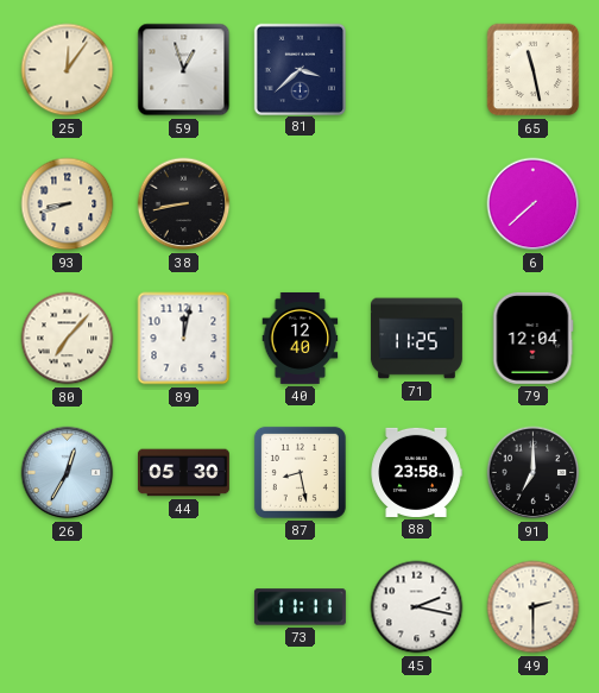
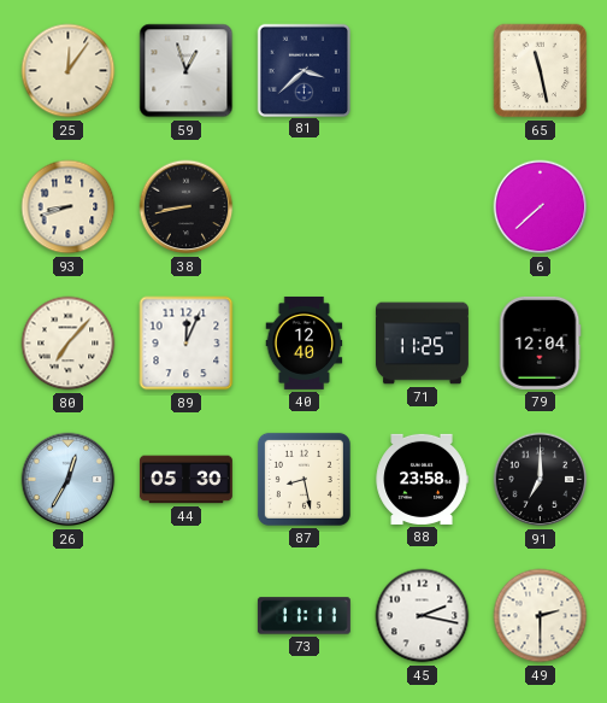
89: 12:02 -> 12:04 (187, 344)
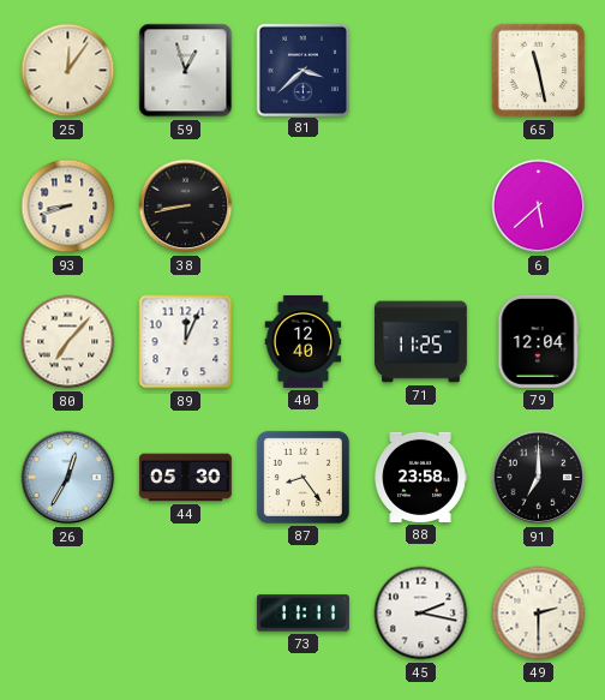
6: 7:38 -> 5:38 (539, 207)
87: 8:28 -> 8:24 (302, 477)
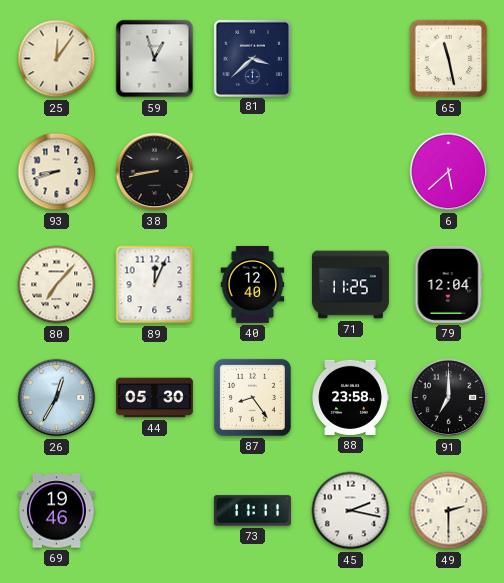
69: none -> 19:46 (56, 511)
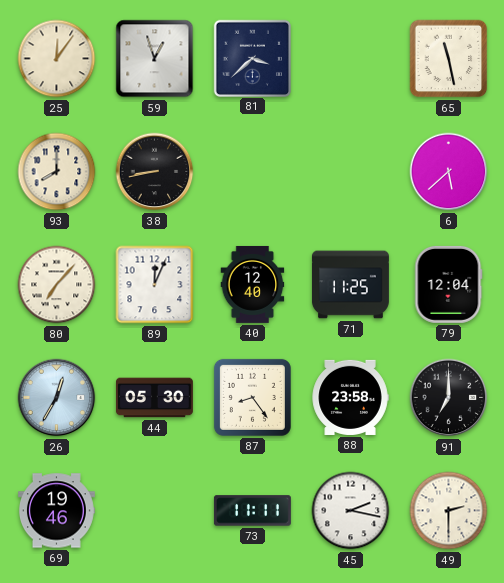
93: 8:42 -> 8:00 (57, 172)
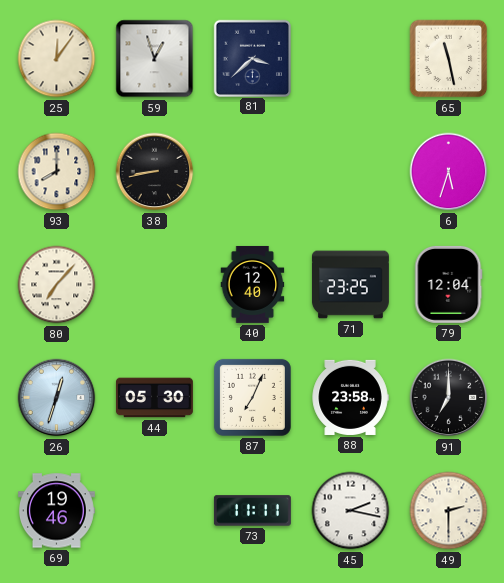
6: 5:38 -> 5:33 (449, 172)
89: 12:04 -> none (155, 285)
71: 11:25 -> 23:25 (350, 285)
26: 12:35 -> 12:33 (57, 398)
87: 8:24 -> 7:04 (252, 397)
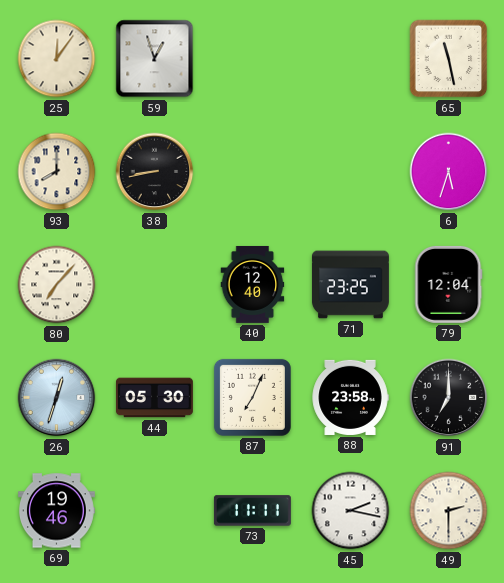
81: 3:38 -> none (252, 58)
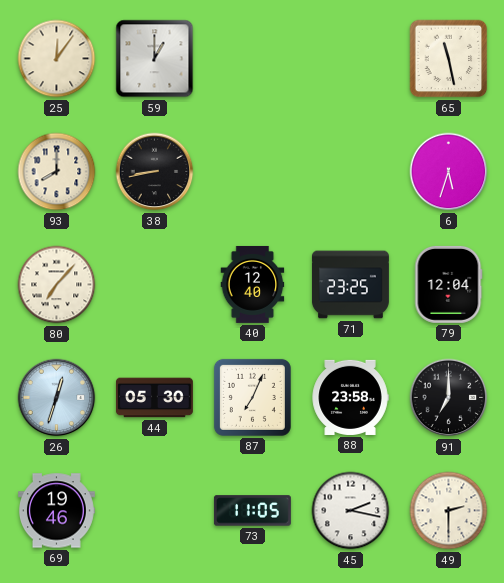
59: 12:57 -> 1:00 (155, 59)
73: 11:11 -> 11:05 (252, 511)
